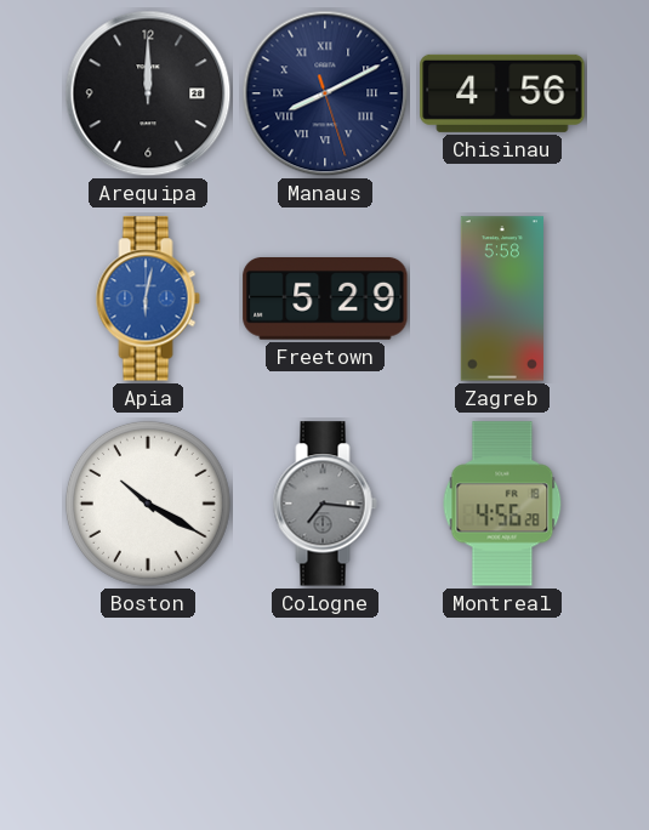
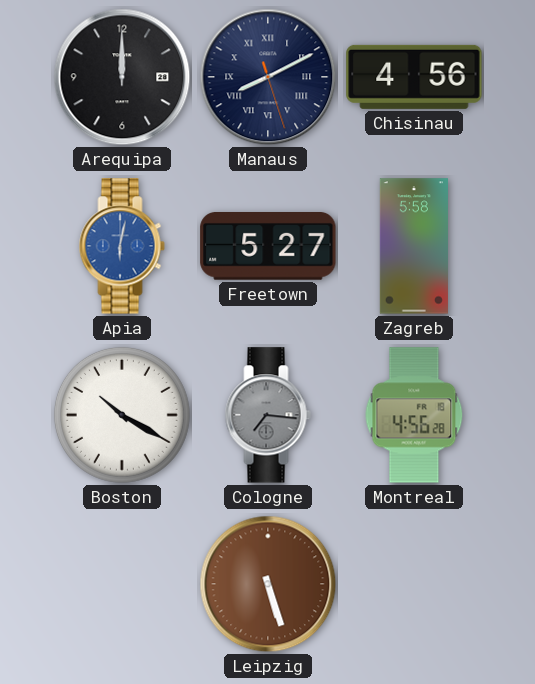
Freetown: 5:29 -> 5:27 (268, 247)
Leipzig: none -> 5:27 (268, 584)
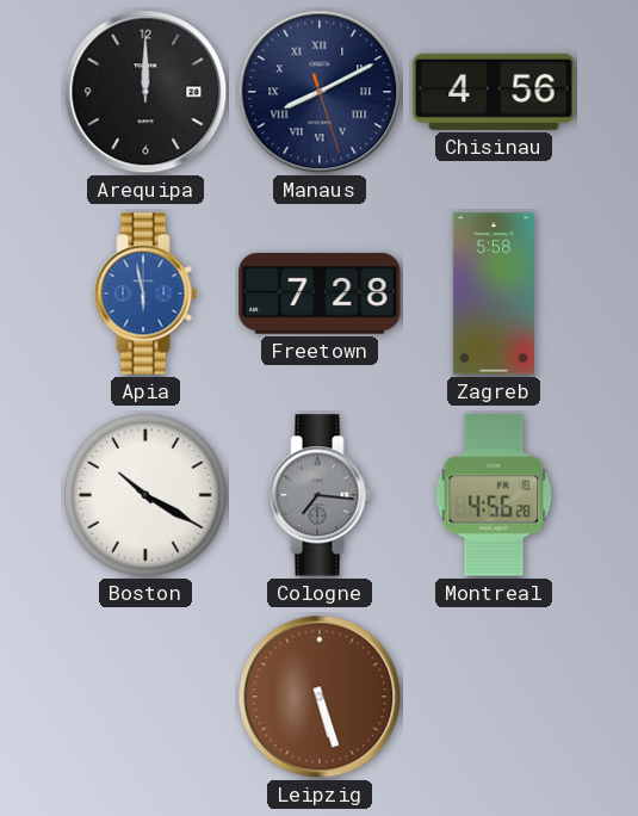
Apia: 6:02 -> 5:58 (145, 293)
Freetown: 5:27 -> 7:28 (320, 295)
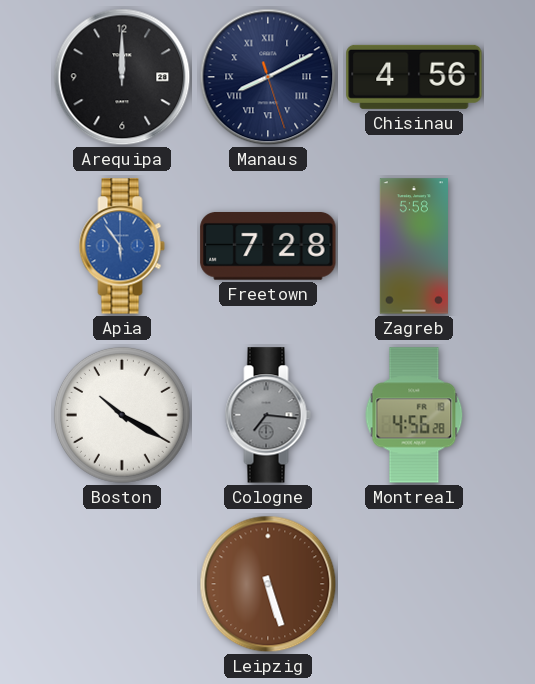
Apia: 5:58 -> 5:54 (122, 246)
